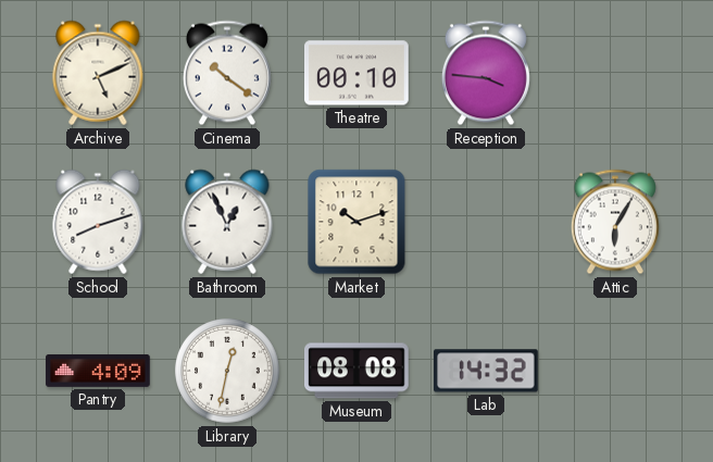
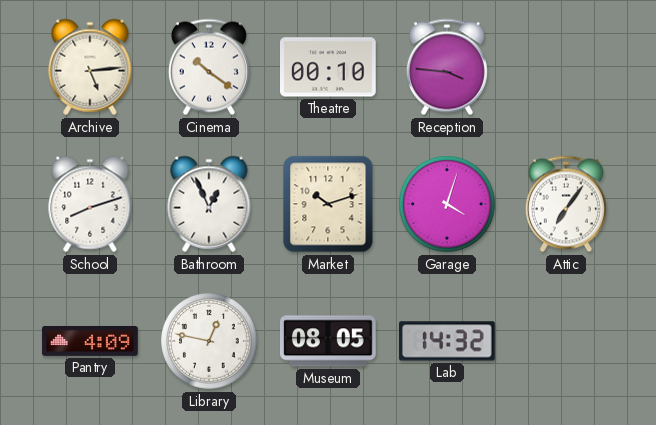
Archive: 5:11 -> 5:14 (90, 67)
Garage: none -> 4:03 (447, 204)
Attic: 6:05 -> 7:06 (566, 204)
Library: 12:32 -> 12:47 (209, 341)
Museum: 08:08 -> 08:05 (329, 341)
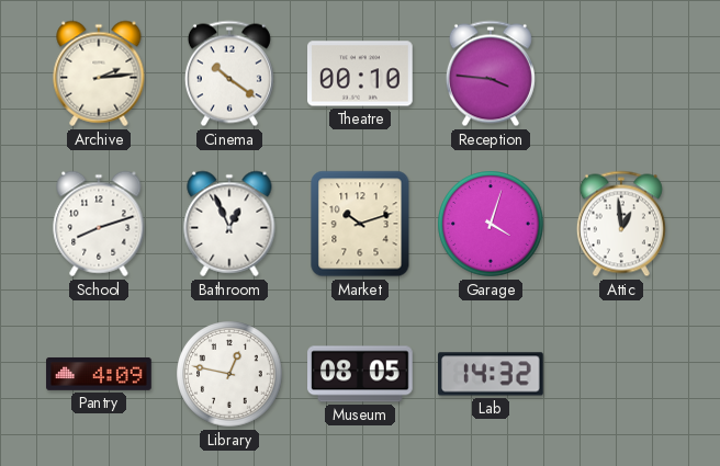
Archive: 5:14 -> 2:14 (99, 73)
Attic: 7:06 -> 12:59 (621, 224)
